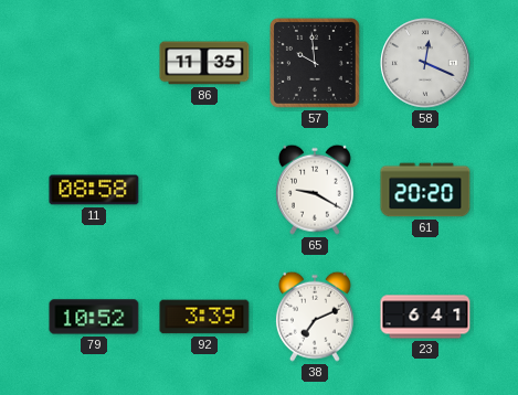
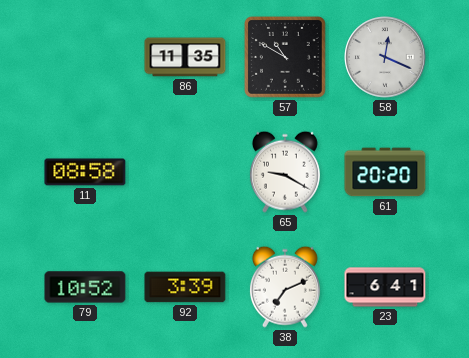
57: 9:59 -> 10:50 (285, 57)
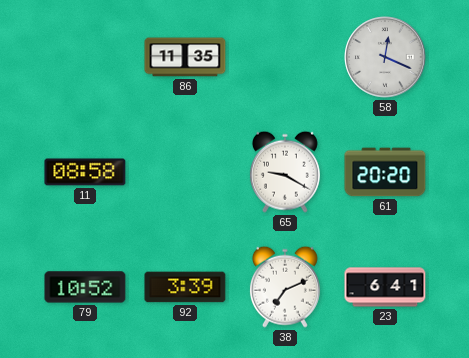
57: 10:50 -> none (285, 57)
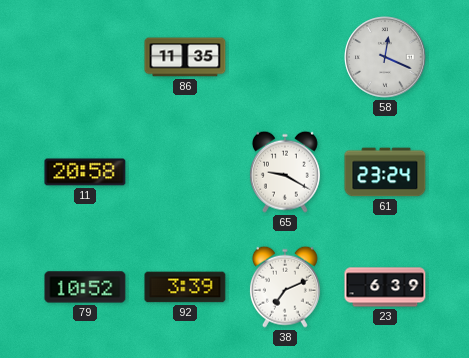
11: 08:58 -> 20:58 (85, 172)
61: 20:20 -> 23:24 (385, 172)
23: 6:41 -> 6:39 (385, 287)
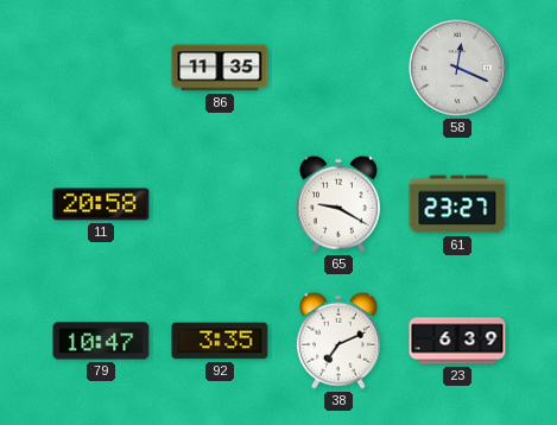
61: 23:24 -> 23:27 (457, 204)
79: 10:52 -> 10:47 (101, 341)
92: 3:39 -> 3:35 (220, 341)
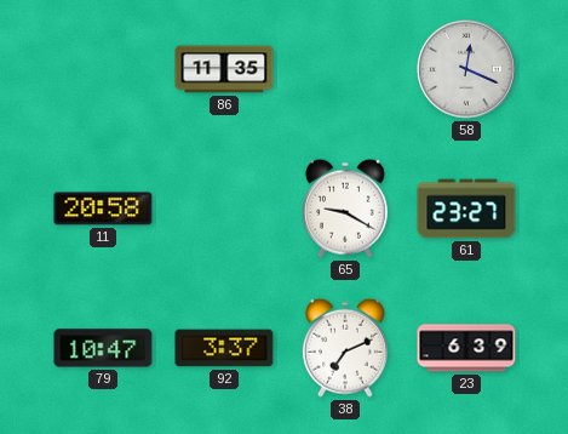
92: 3:35 -> 3:37 (224, 348)
